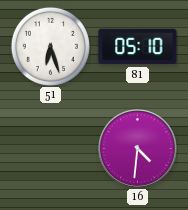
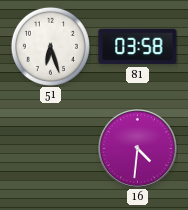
81: 05:10 -> 03:58 (138, 47)
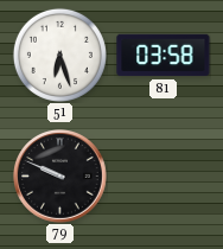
79: none -> 9:49 (60, 177)
16: 4:31 -> none (138, 149)
